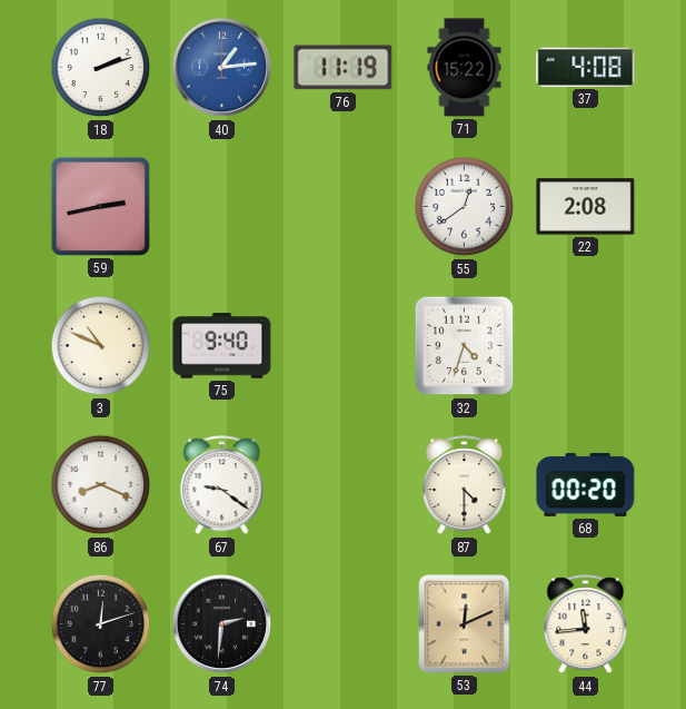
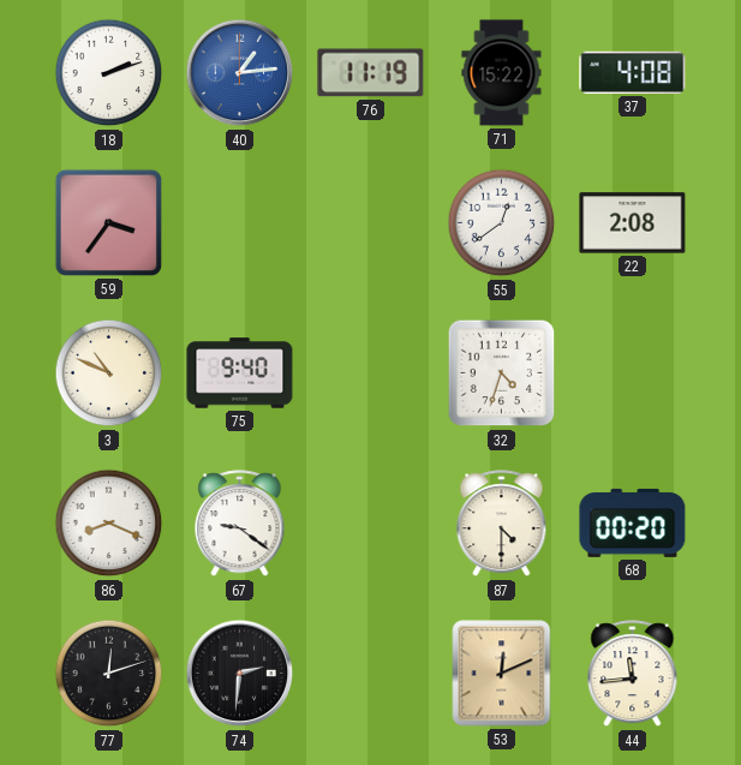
59: 2:43 -> 3:36 (108, 222)
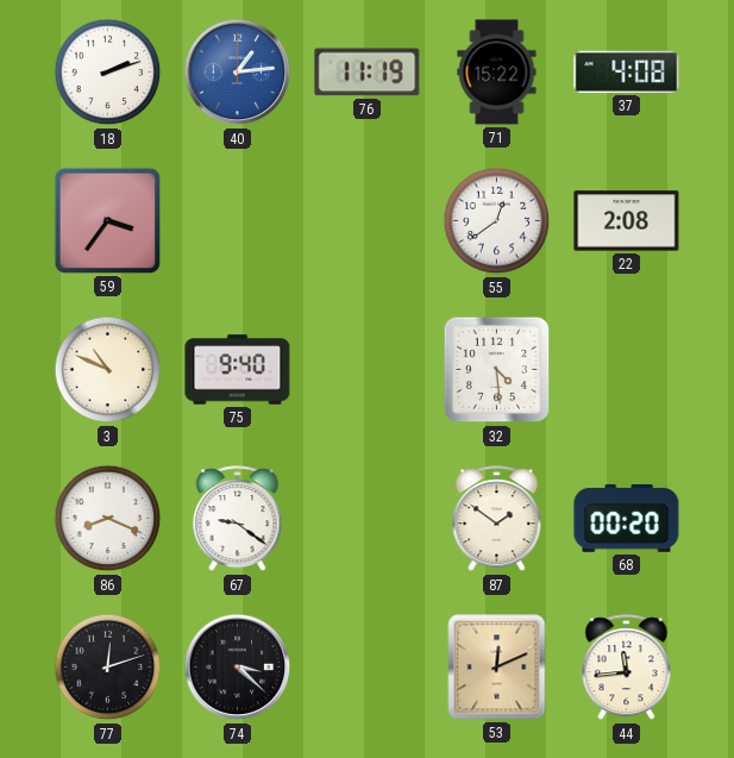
32: 4:33 -> 4:29 (497, 370)
87: 4:30 -> 1:51 (497, 519)
74: 2:31 -> 3:22 (238, 668)
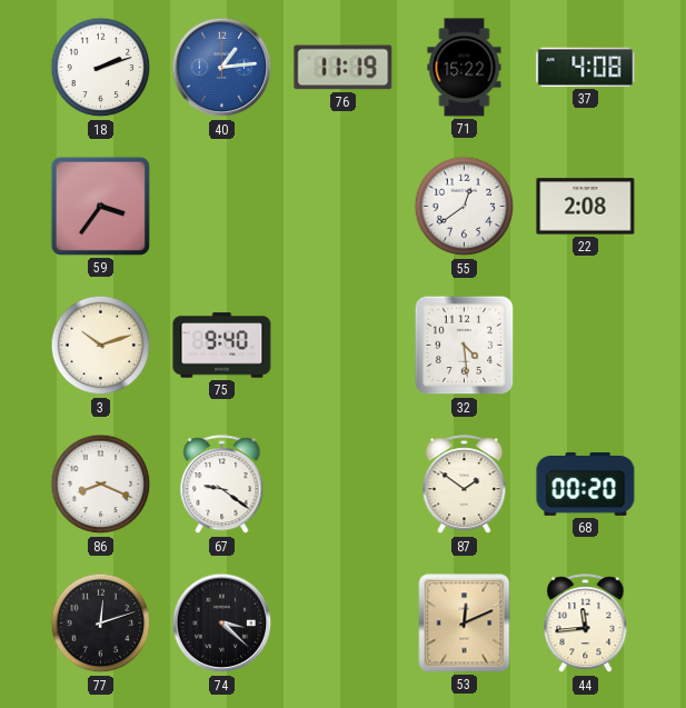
3: 10:49 -> 10:12 (101, 346)
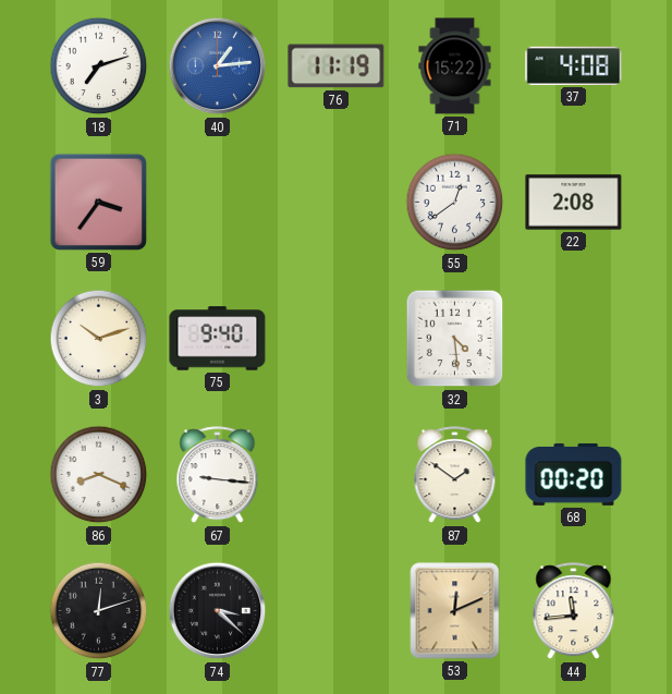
18: 2:12 -> 7:12 (99, 66)
67: 9:21 -> 9:16 (218, 475)
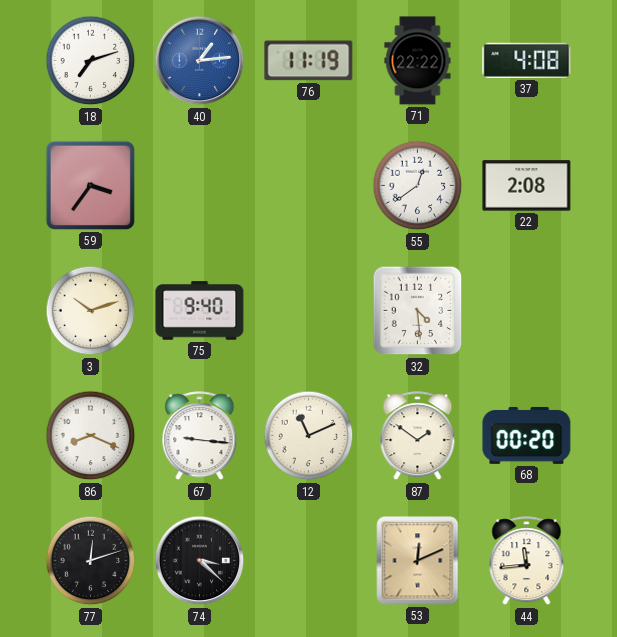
71: 15:22 -> 22:22 (418, 61)
12: none -> 11:11 (309, 436)
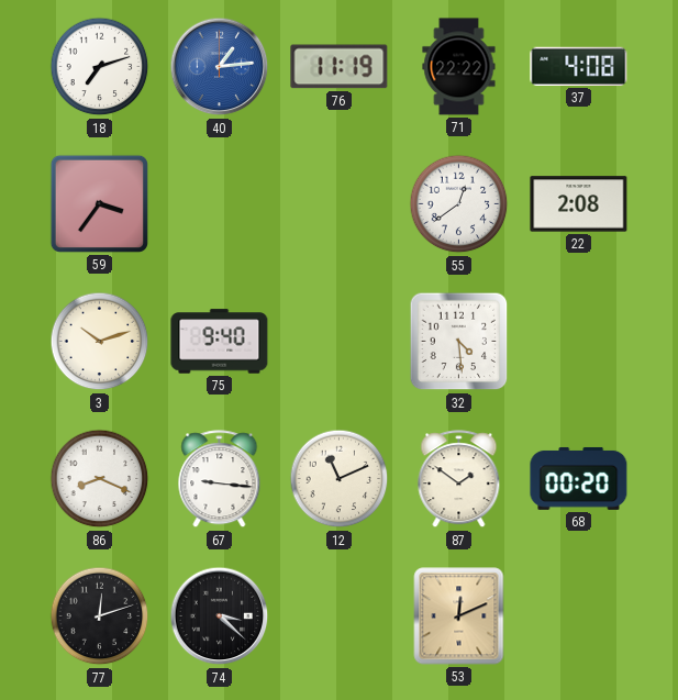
44: 11:44 -> none (527, 561)
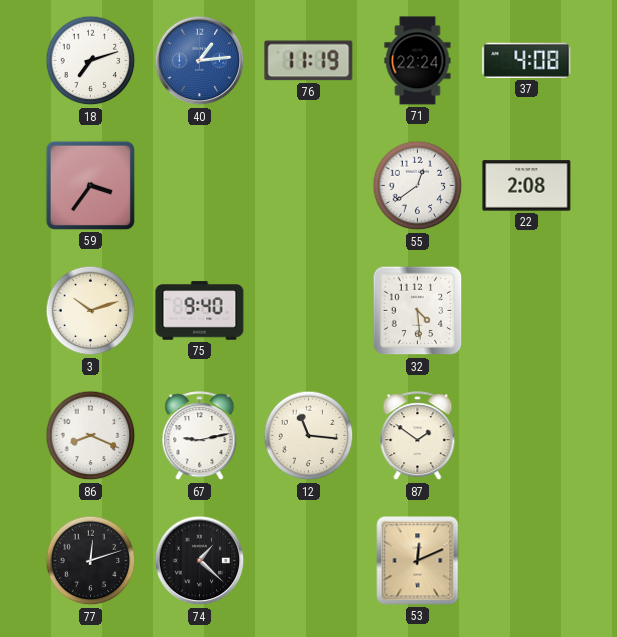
71: 22:22 -> 22:24 (418, 61)
67: 9:16 -> 9:13 (200, 436)
12: 11:11 -> 11:16 (309, 436)
68: 00:20 -> none (579, 478)
74: 3:22 -> 1:22 (200, 561)
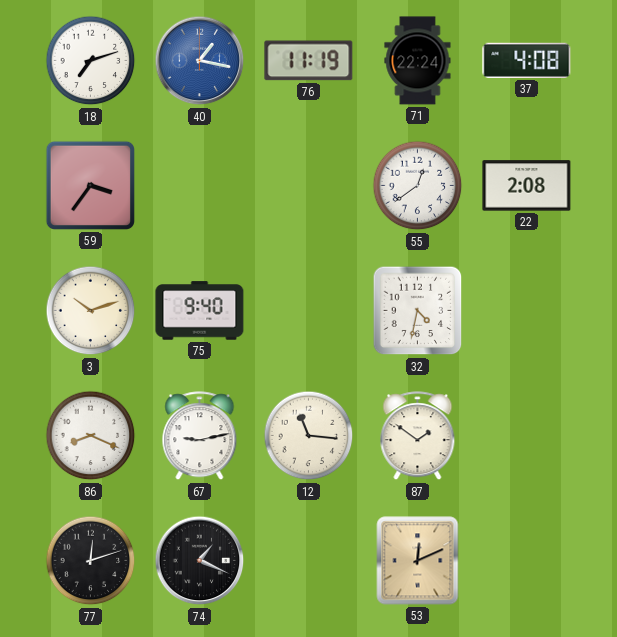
40: 1:14 -> 1:17 (200, 61)
32: 4:29 -> 4:32 (418, 311)
74: 1:22 -> 1:19 (200, 561)
